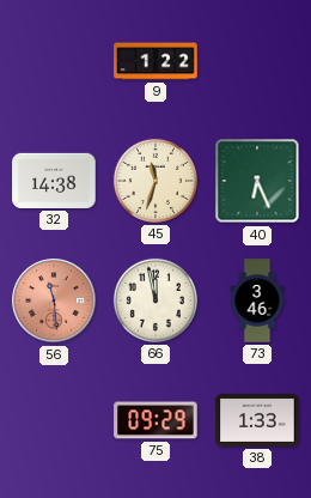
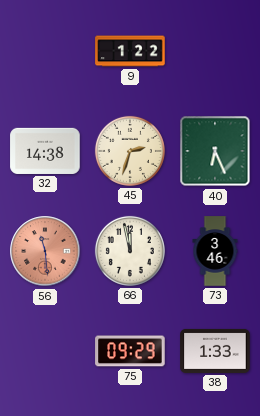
45: 11:33 -> 2:33 (130, 151)
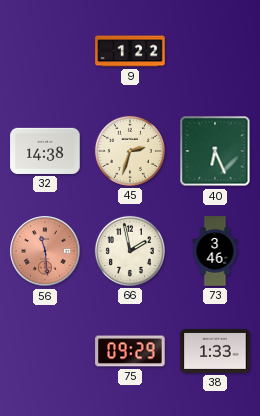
66: 11:58 -> 1:58 (130, 251)
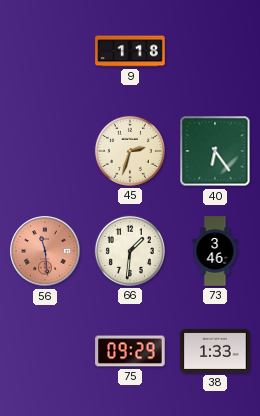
9: 1:22 -> 1:18 (130, 51)
32: 14:38 -> none (45, 151)
40: 6:26 -> 6:24 (215, 151)
66: 1:58 -> 1:31 (130, 251)
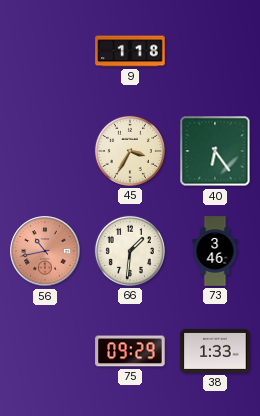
45: 2:33 -> 3:35 (130, 151)
56: 11:29 -> 10:43 (45, 251)
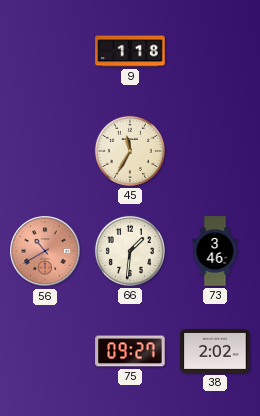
45: 3:35 -> 11:35 (130, 151)
40: 6:24 -> none (215, 151)
56: 10:43 -> 10:40 (45, 251)
75: 09:29 -> 09:27 (130, 351)
38: 1:33 -> 2:02 (215, 351)
